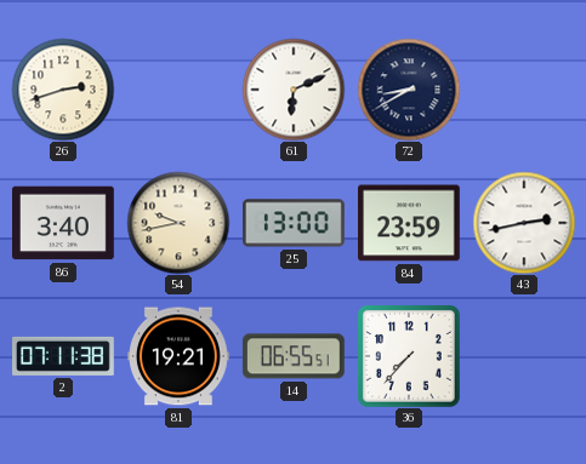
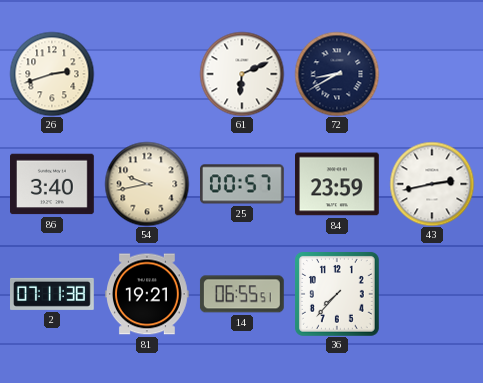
25: 13:00 -> 00:57 (243, 184)
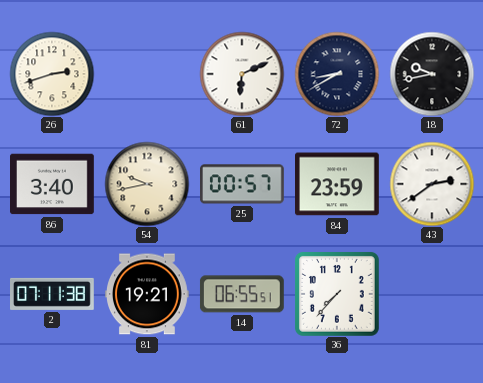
18: none -> 9:43 (432, 74)
43: 2:43 -> 2:39 (432, 184)
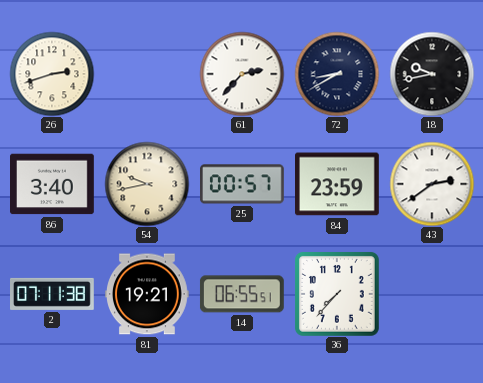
61: 6:11 -> 2:37 (242, 74)
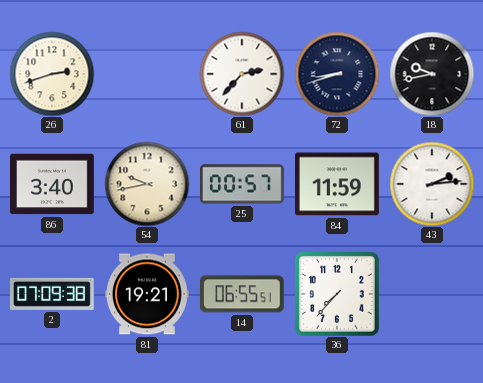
72: 8:40 -> 8:42 (337, 74)
84: 23:59 -> 11:59 (338, 184)
43: 2:39 -> 2:14 (432, 184)
2: 07:11 -> 07:09 (53, 294)
